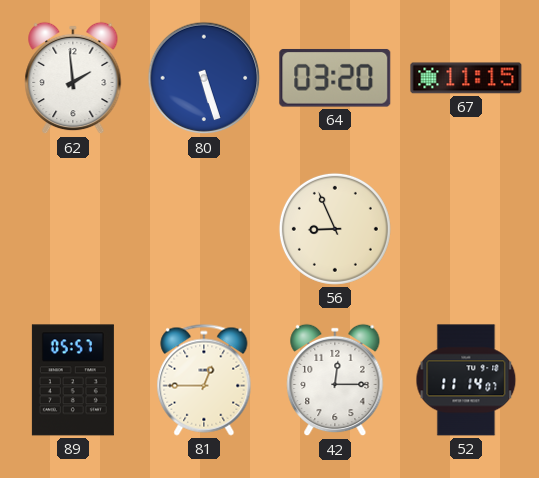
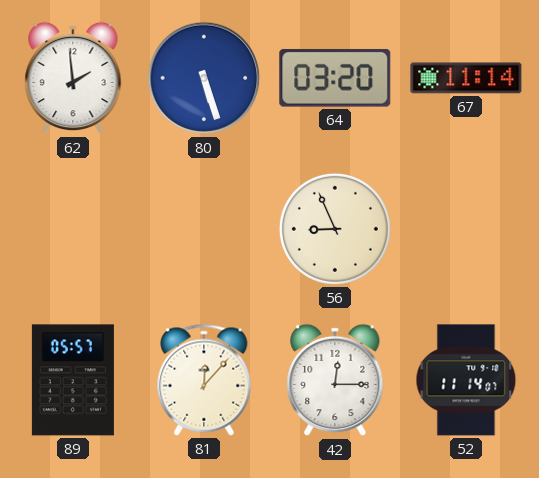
67: 11:15 -> 11:14 (466, 78)
81: 12:45 -> 12:07 (204, 380)
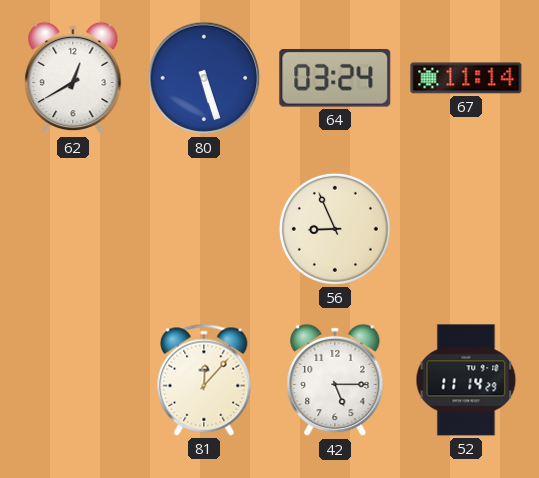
62: 1:59 -> 12:40 (73, 78)
64: 03:20 -> 03:24 (335, 78)
89: 05:57 -> none (73, 380)
42: 12:15 -> 5:15 (335, 380)
52: 11:14:07 -> 11:14:29 (466, 380)
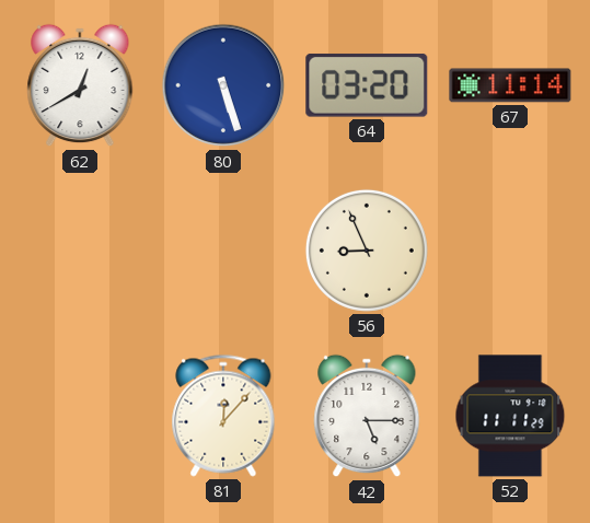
64: 03:24 -> 03:20 (367, 85)
52: 11:14 -> 11:11 (510, 416)
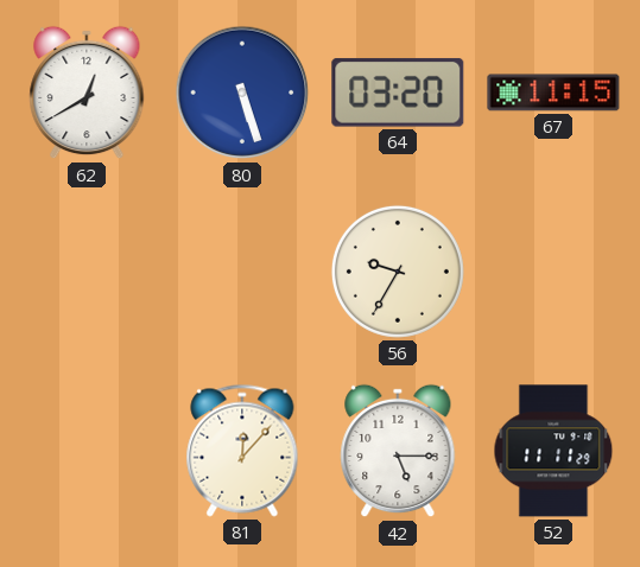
67: 11:14 -> 11:15 (553, 93)
56: 8:56 -> 9:35 (398, 272)
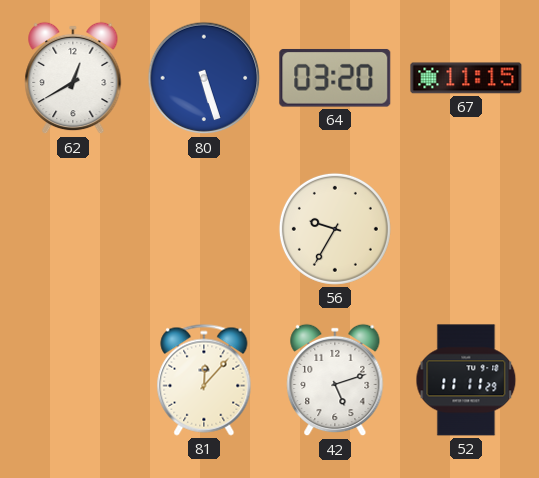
42: 5:15 -> 5:12 (335, 380)
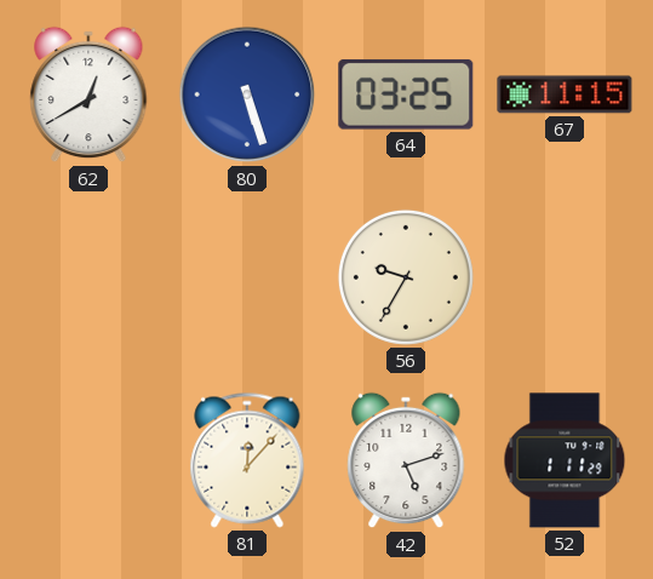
64: 03:20 -> 03:25 (406, 94)
52: 11:11 -> 1:11 (565, 460)
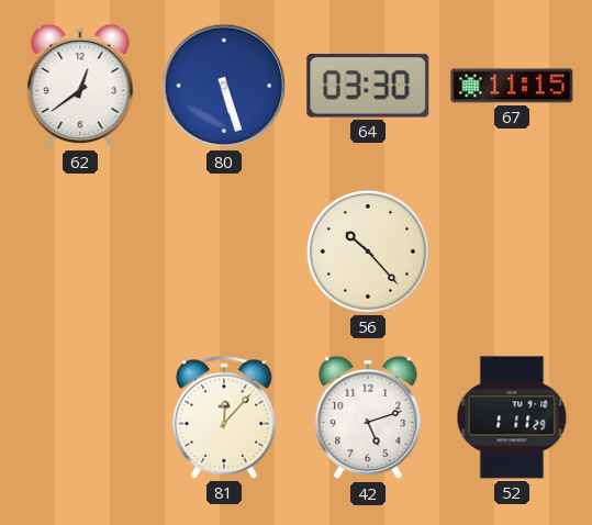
62: 12:40 -> 12:39 (80, 86)
64: 03:25 -> 03:30 (368, 86)
56: 9:35 -> 10:23 (368, 252)
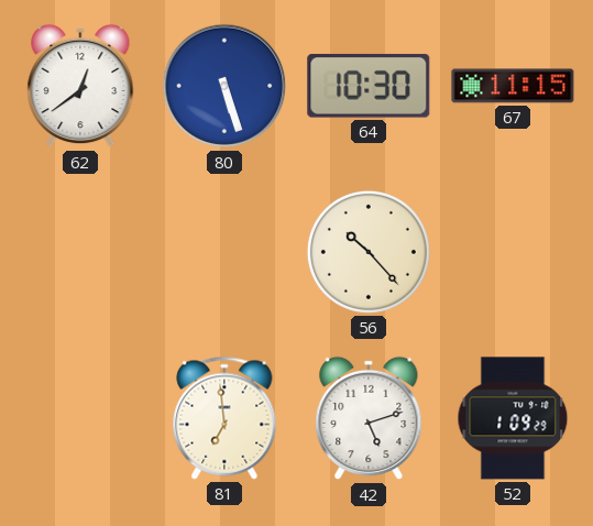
64: 03:30 -> 10:30 (369, 86)
81: 12:07 -> 6:59 (224, 418)
52: 1:11 -> 1:09 (513, 418)
